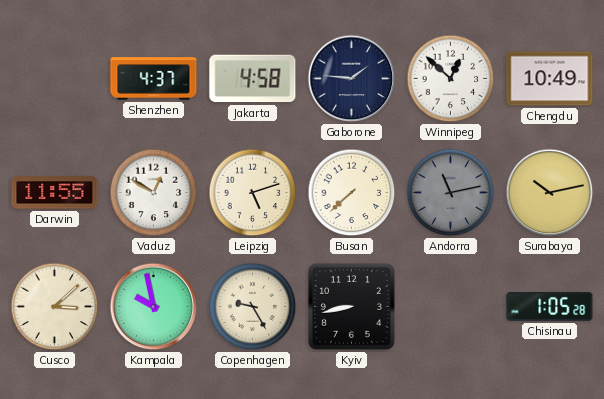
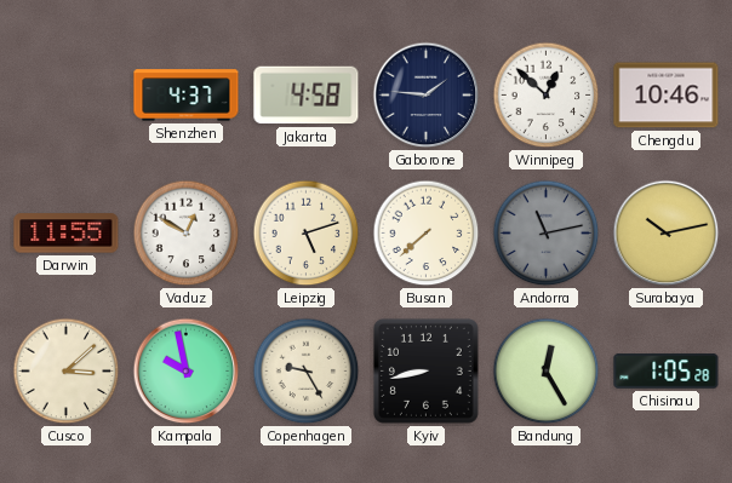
Chengdu: 10:49 -> 10:46 (667, 96)
Bandung: none -> 12:25 (547, 372)
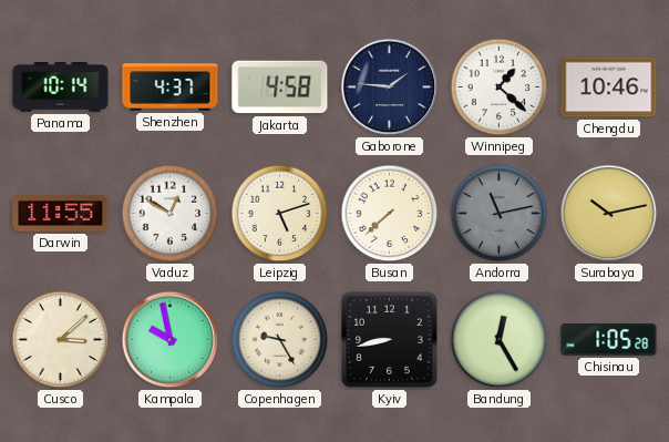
Panama: none -> 10:14 (61, 88)
Winnipeg: 12:52 -> 1:22 (500, 88)
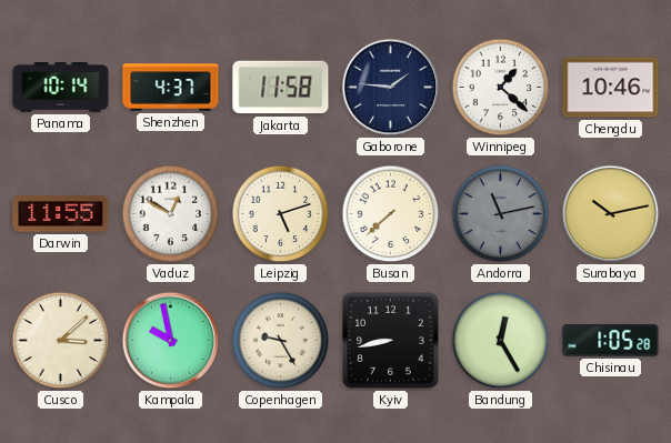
Jakarta: 4:58 -> 11:58 (281, 88)
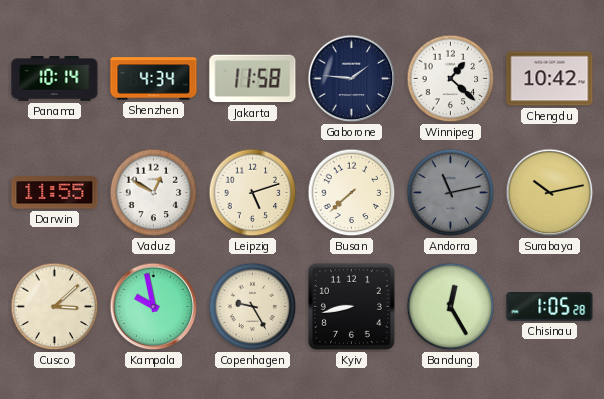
Shenzhen: 4:37 -> 4:34 (154, 79)
Chengdu: 10:46 -> 10:42 (550, 79)
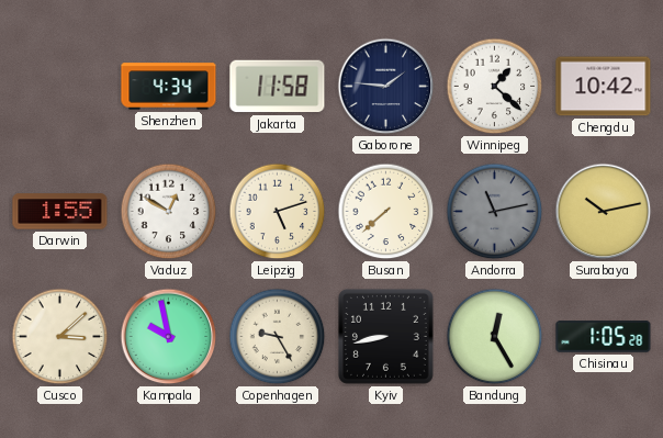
Panama: 10:14 -> none (55, 79)
Darwin: 11:55 -> 1:55 (60, 212)
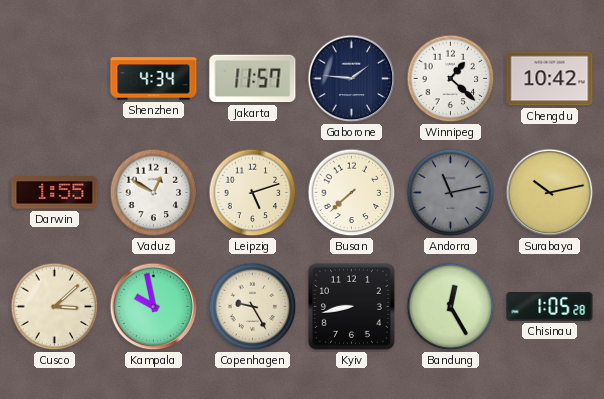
Jakarta: 11:58 -> 11:57 (253, 79)
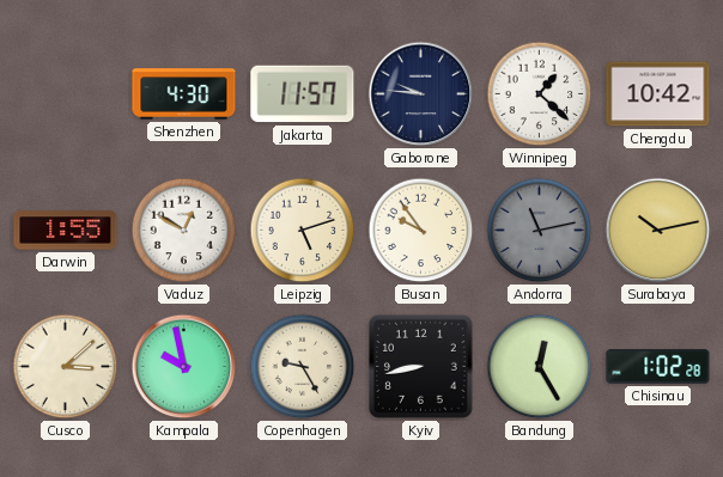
Shenzhen: 4:34 -> 4:30 (184, 94)
Gaborone: 1:46 -> 9:46 (421, 94)
Busan: 7:38 -> 9:54 (421, 231)
Chisinau: 1:05 -> 1:02 (658, 367)
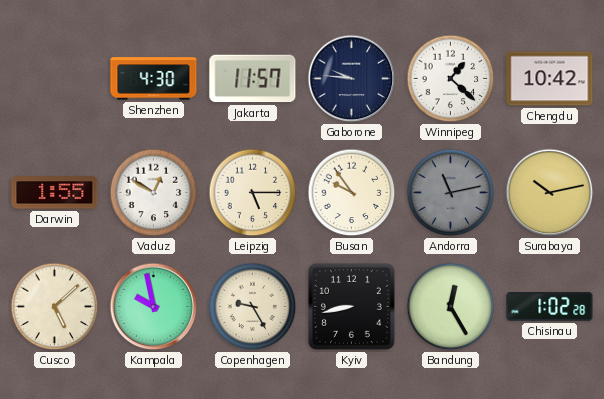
Leipzig: 5:12 -> 5:15 (253, 193)
Cusco: 3:08 -> 5:08 (55, 307)
